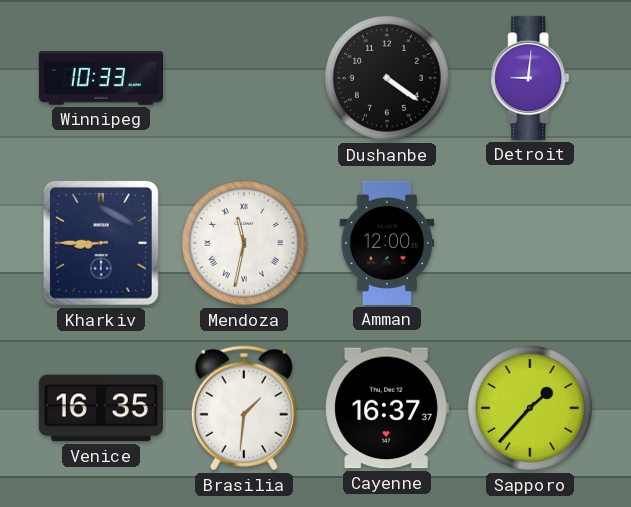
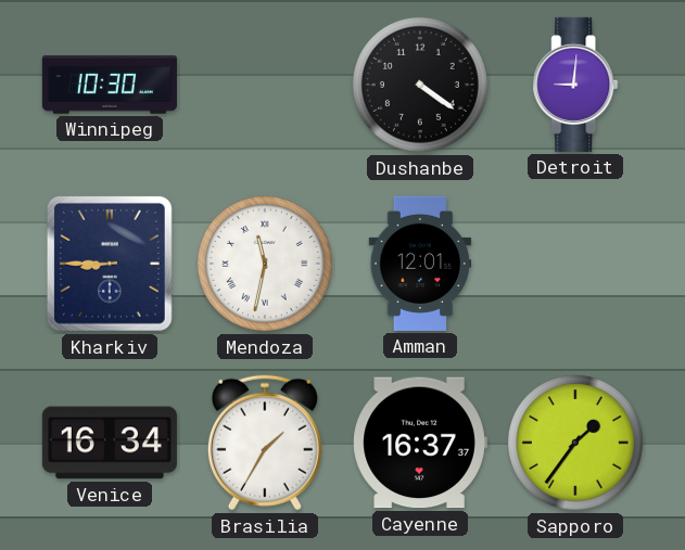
Winnipeg: 10:33 -> 10:30 (110, 85)
Amman: 12:00 -> 12:01 (420, 264)
Venice: 16:35 -> 16:34 (110, 443)
Brasilia: 1:31 -> 1:35 (265, 443)
Sapporo: 1:37 -> 1:36 (575, 443)
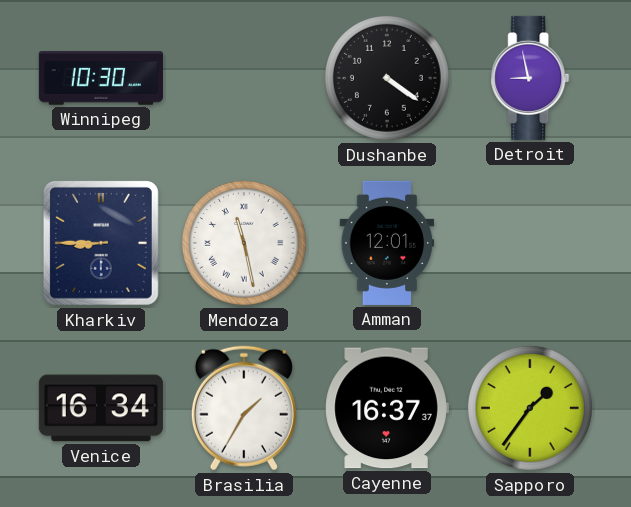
Detroit: 9:01 -> 8:58 (530, 78)
Mendoza: 11:32 -> 11:28 (244, 243)
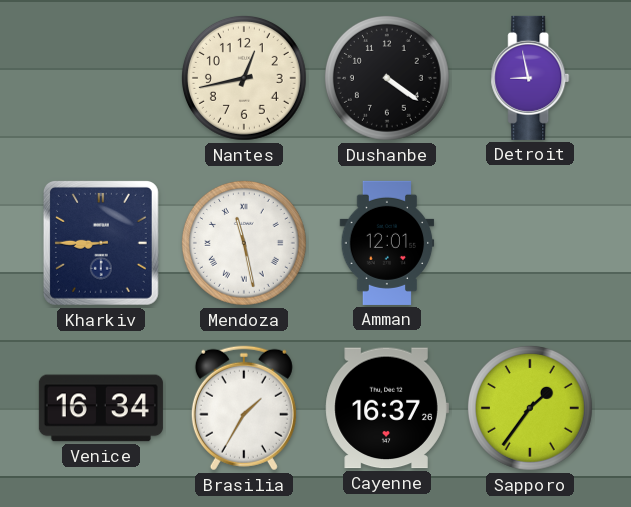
Winnipeg: 10:30 -> none (101, 78)
Nantes: none -> 12:43 (244, 78)
Cayenne: 16:37:37 -> 16:37:26 (387, 408)
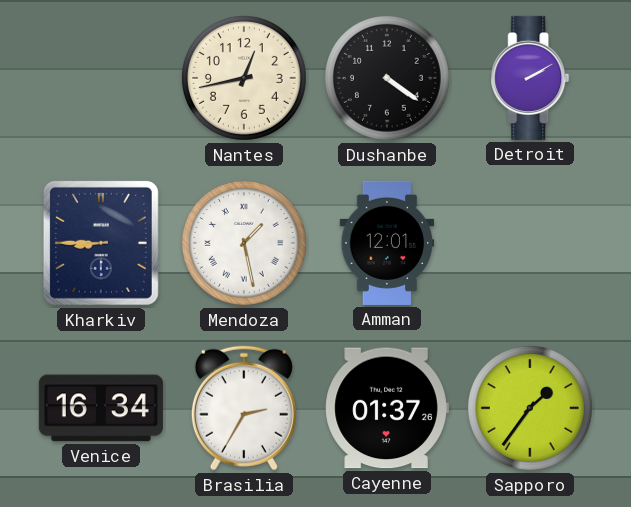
Detroit: 8:58 -> 2:10 (530, 78)
Mendoza: 11:28 -> 1:28 (244, 243)
Brasilia: 1:35 -> 2:35 (244, 408)
Cayenne: 16:37 -> 01:37 (387, 408)
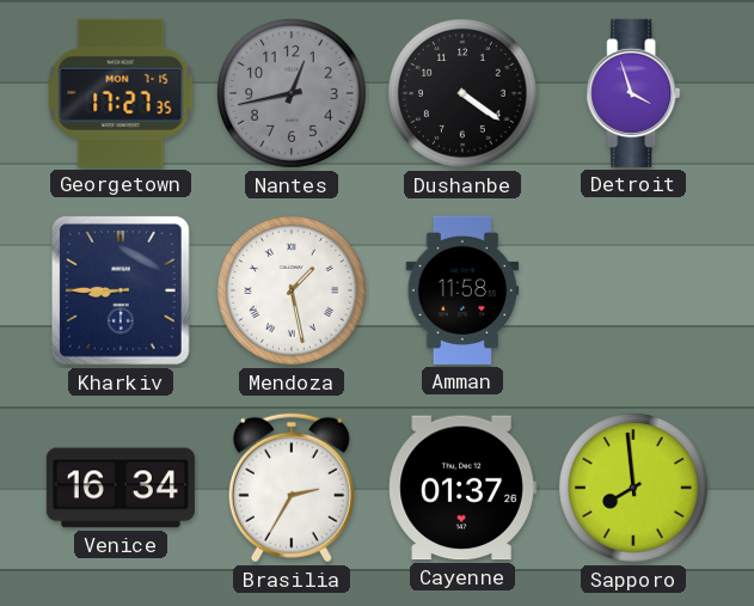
Georgetown: none -> 17:27 (121, 93)
Nantes dial: cream -> grey (292, 93)
Detroit: 2:10 -> 3:57 (633, 93)
Amman: 12:01 -> 11:58 (462, 290)
Sapporo: 1:36 -> 7:59 (633, 488)
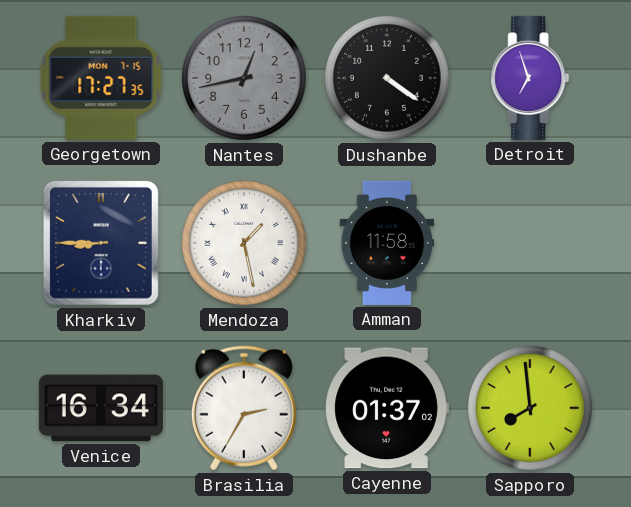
Detroit: 3:57 -> 6:57 (530, 78)
Cayenne: 01:37:26 -> 01:37:02 (387, 408)
